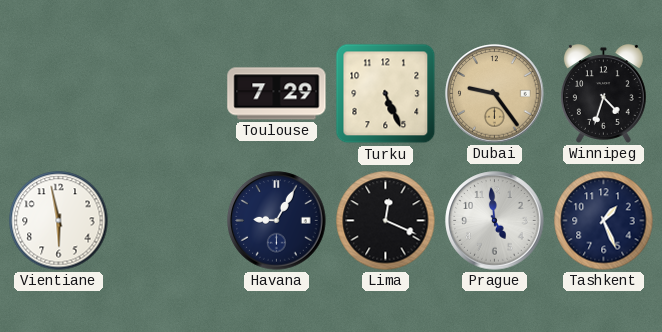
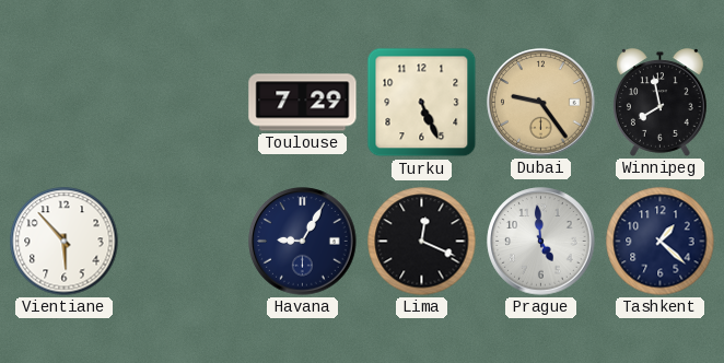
Winnipeg: 4:33 -> 7:58 (659, 103)
Vientiane: 5:58 -> 5:53 (65, 242)
Tashkent: 1:26 -> 1:22 (661, 242)
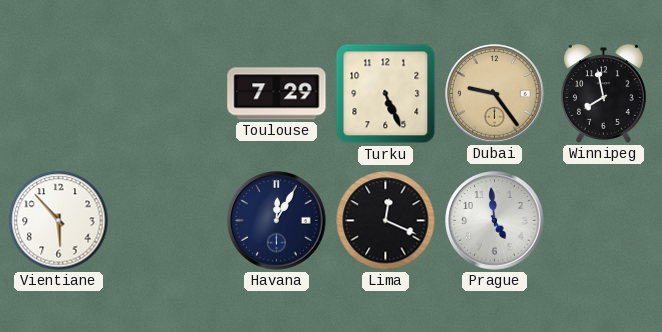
Havana: 9:05 -> 12:05 (277, 221)
Tashkent: 1:22 -> none (661, 242)
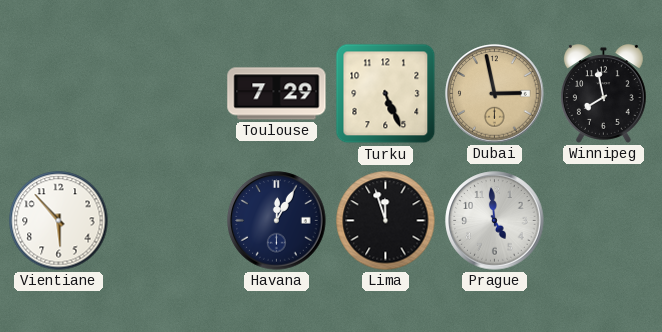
Dubai: 9:24 -> 2:58 (495, 94)
Lima: 12:19 -> 11:57 (386, 221)
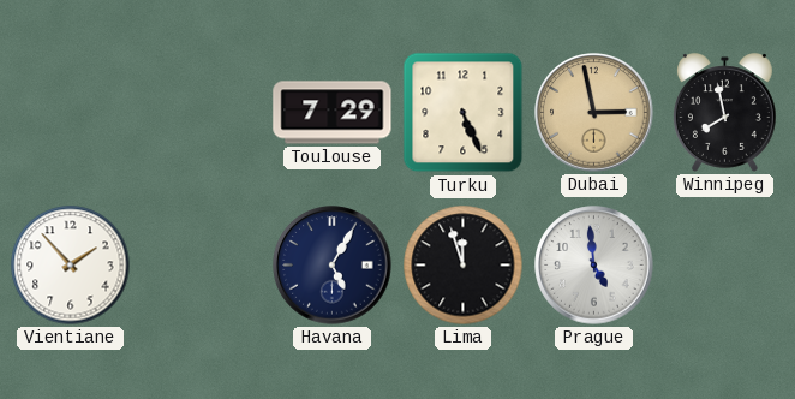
Vientiane: 5:53 -> 1:53 (71, 266)
Havana: 12:05 -> 5:05 (333, 266)
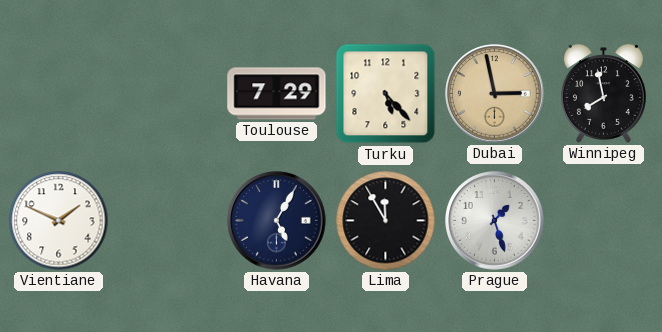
Turku: 5:26 -> 5:23 (386, 94)
Vientiane: 1:53 -> 1:49 (59, 221)
Lima: 11:57 -> 11:55 (386, 221)
Prague: 4:59 -> 1:27 (495, 221)
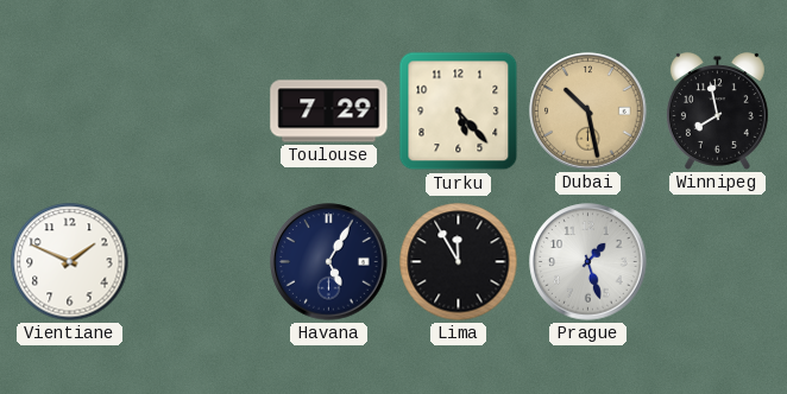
Dubai: 2:58 -> 10:28 (588, 112)
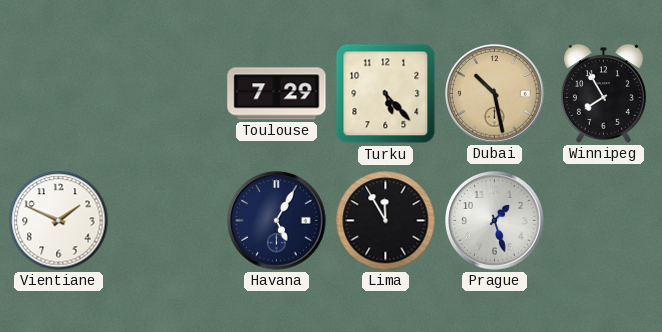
Winnipeg: 7:58 -> 7:55 (603, 94)
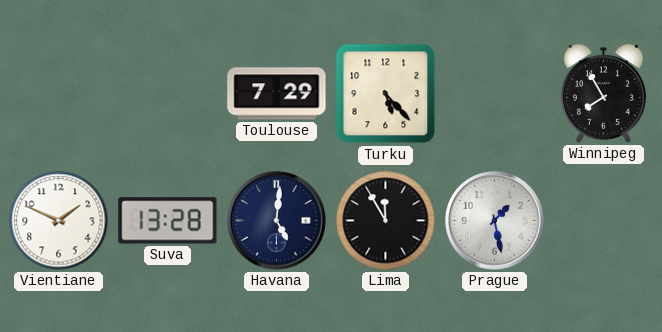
Dubai: 10:28 -> none (495, 94)
Suva: none -> 13:28 (168, 221)
Havana: 5:05 -> 5:01 (277, 221)
Prague: 1:27 -> 1:28 (495, 221)
